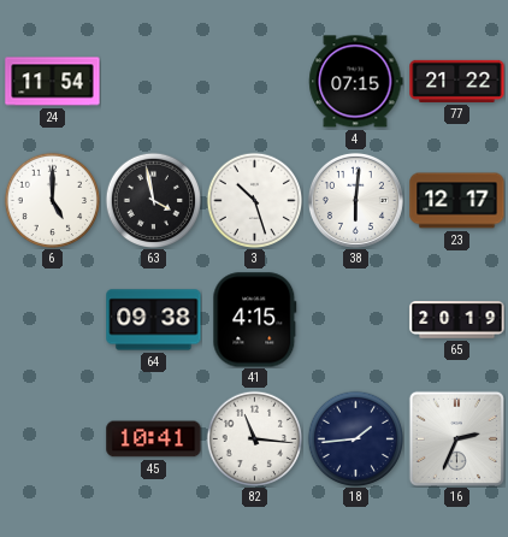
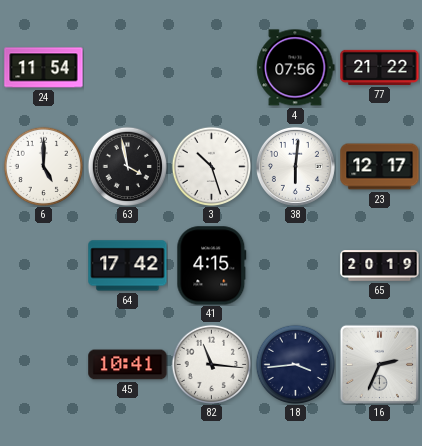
4: 07:15 -> 07:56 (296, 68)
64: 09:38 -> 17:42 (128, 266)
18: 1:44 -> 3:44 (295, 364)
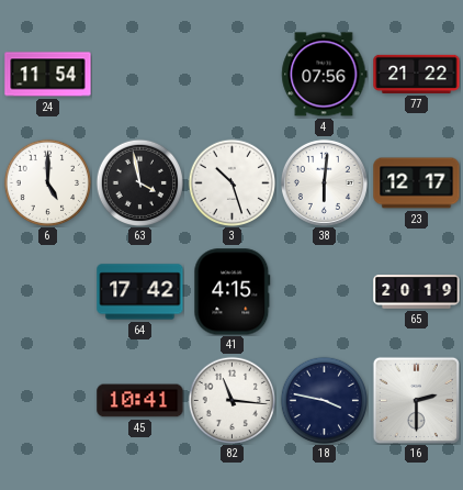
18: 3:44 -> 3:47 (324, 400)
16: 2:34 -> 2:30 (416, 400)
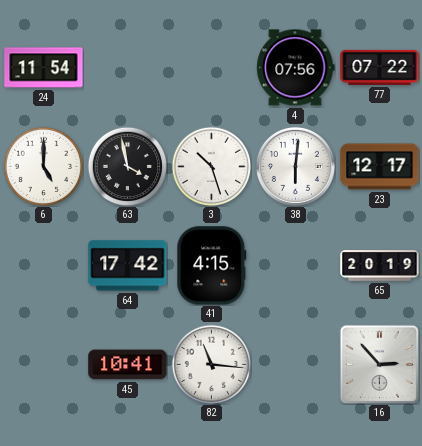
77: 21:22 -> 07:22 (380, 67)
18: 3:47 -> none (324, 400)
16: 2:30 -> 2:53 (379, 364)
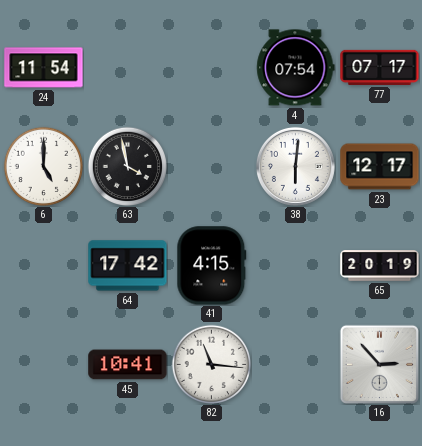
4: 07:56 -> 07:54 (296, 68)
77: 07:22 -> 07:17 (380, 67)
3: 10:27 -> none (211, 166)
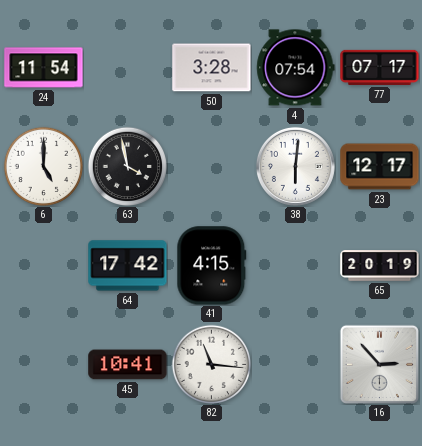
50: none -> 3:28 (212, 68)
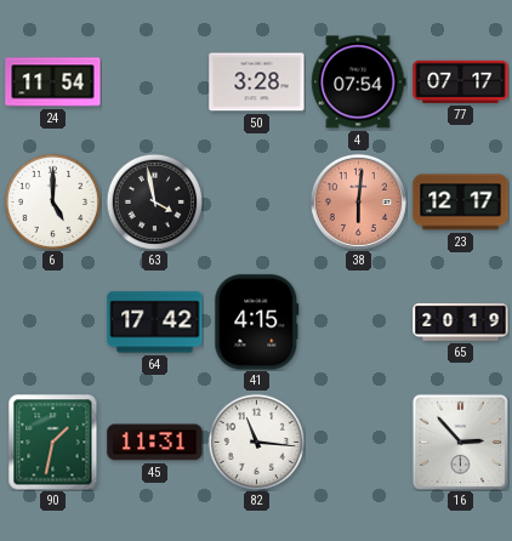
38 dial: white -> salmon (358, 201)
90: none -> 1:32 (53, 442)
45: 10:41 -> 11:31 (155, 443)
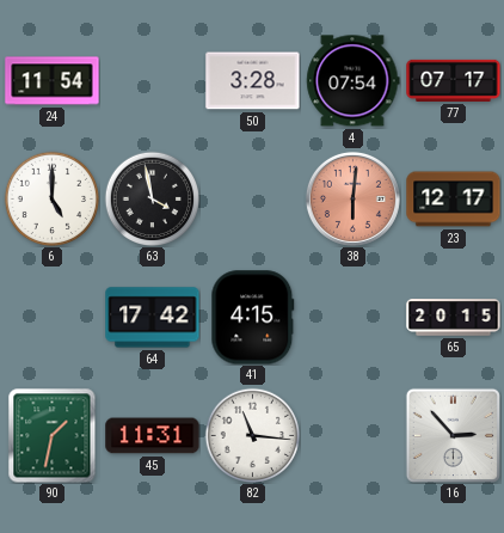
65: 20:19 -> 20:15 (454, 318)
